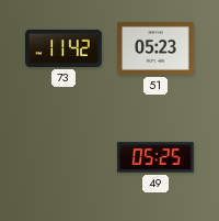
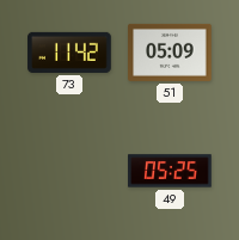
51: 05:23 -> 05:09 (170, 53)
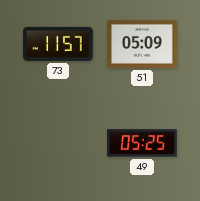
73: 11:42 -> 11:57 (58, 44)
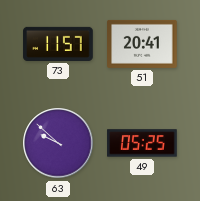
51: 05:09 -> 20:41 (142, 44)
63: none -> 9:52 (58, 143)
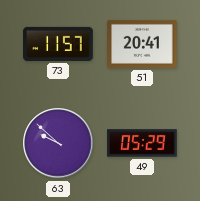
49: 05:25 -> 05:29 (142, 143)
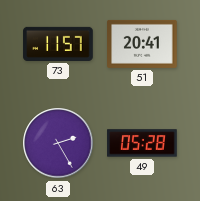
63: 9:52 -> 2:25 (58, 143)
49: 05:29 -> 05:28 (142, 143)
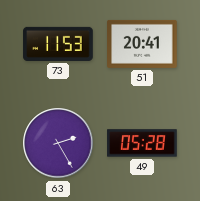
73: 11:57 -> 11:53 (58, 44)
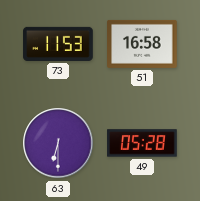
51: 20:41 -> 16:58 (142, 44)
63: 2:25 -> 6:30 (58, 143)
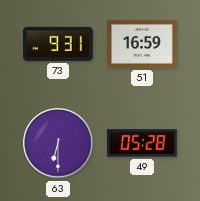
73: 11:53 -> 9:31 (58, 44)
51: 16:58 -> 16:59 (142, 44)
